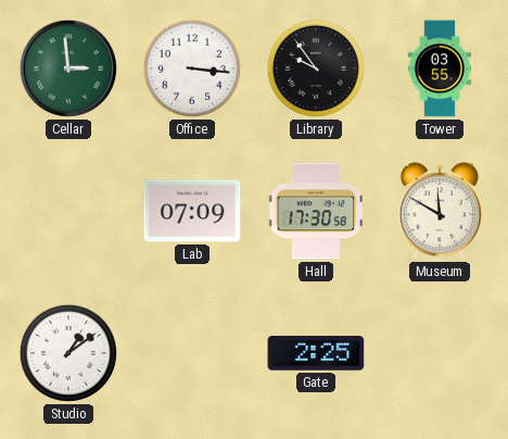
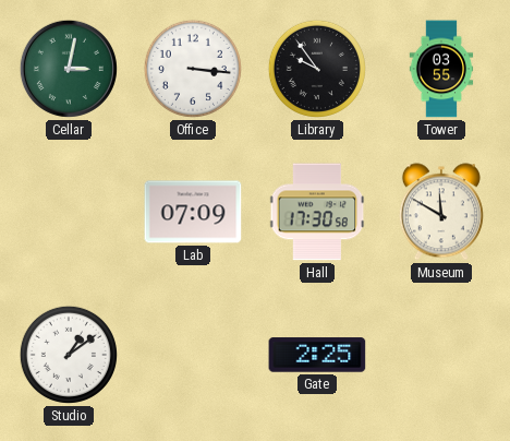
Cellar: 2:59 -> 3:02 (69, 69)
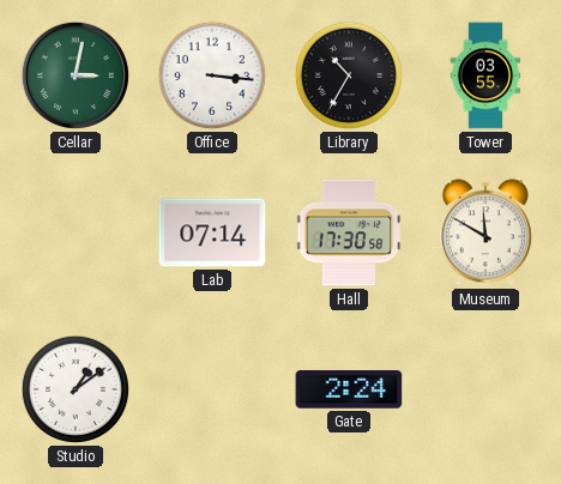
Library: 9:54 -> 10:35 (349, 75)
Lab: 07:09 -> 07:14 (212, 232)
Gate: 2:25 -> 2:24 (349, 389)
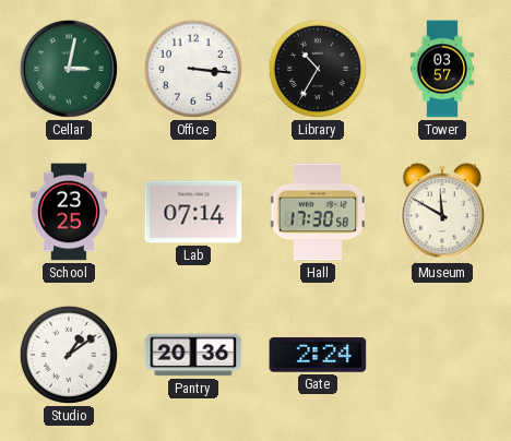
Tower: 03:55 -> 03:57 (442, 69)
School: none -> 23:25 (69, 212)
Pantry: none -> 20:36 (193, 355)
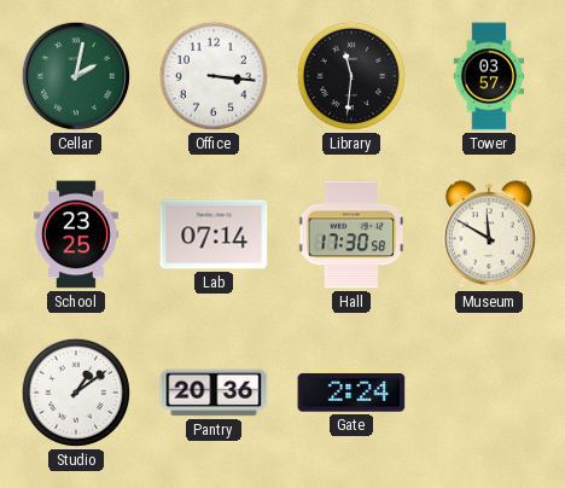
Cellar: 3:02 -> 2:02 (76, 76)
Library: 10:35 -> 11:31 (351, 76)
